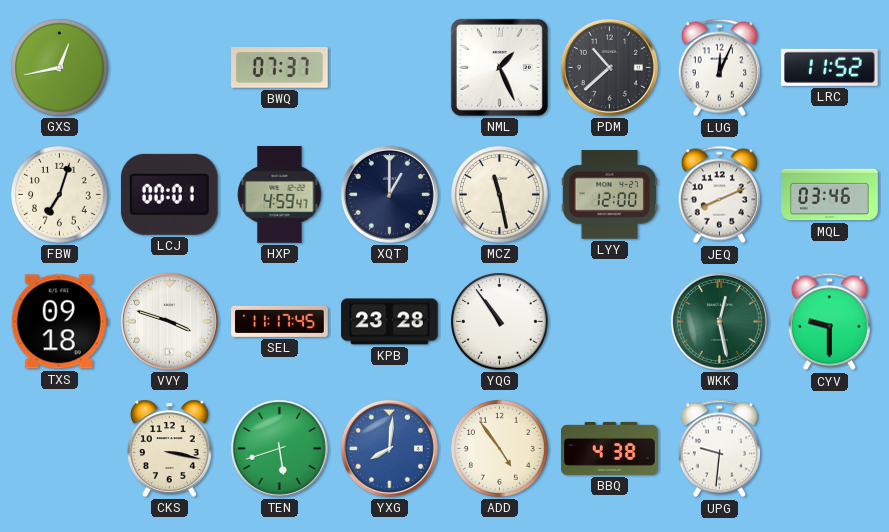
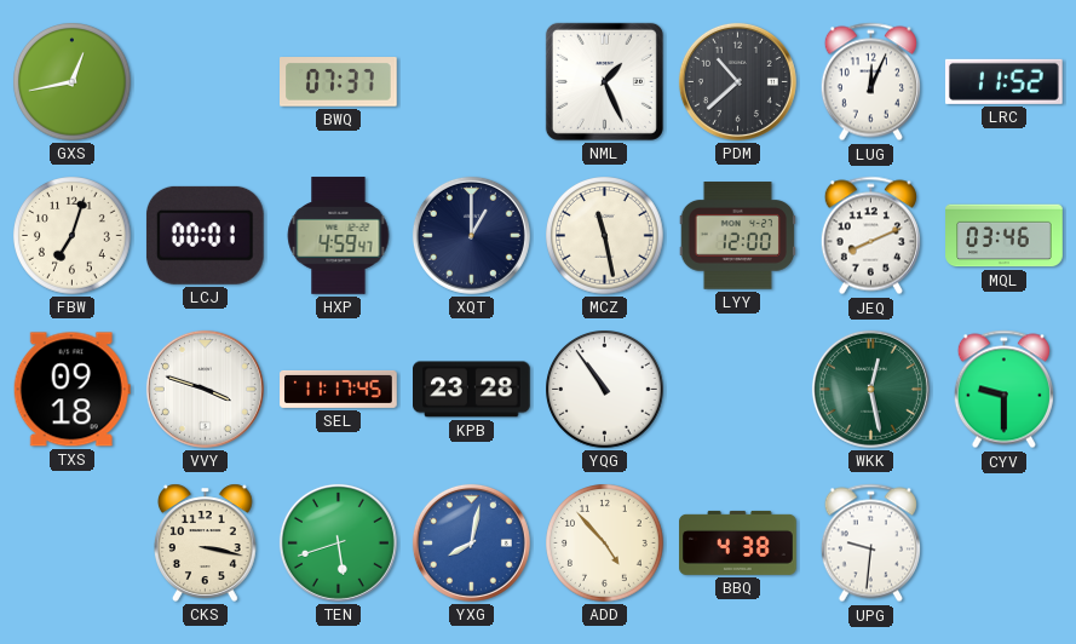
YXG: 8:01 -> 8:02 (471, 542)
ADD: 4:54 -> 4:53 (605, 544)
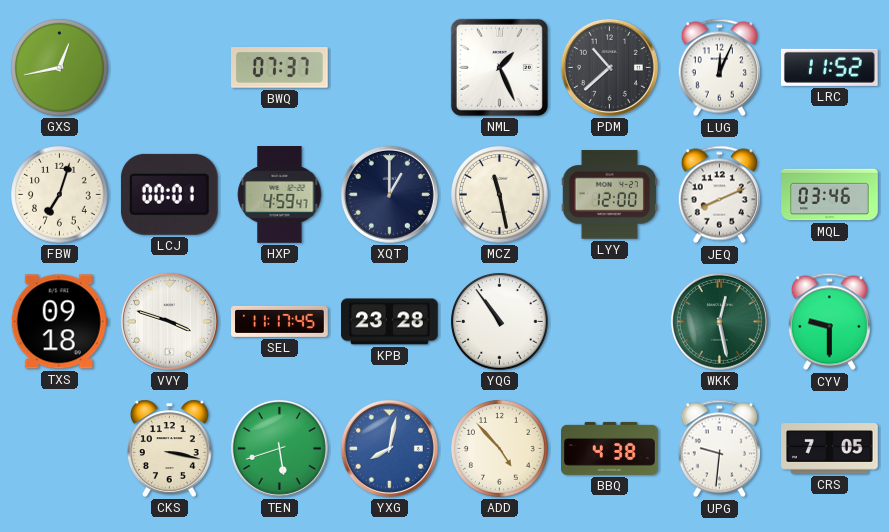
CRS: none -> 7:05 (830, 449)
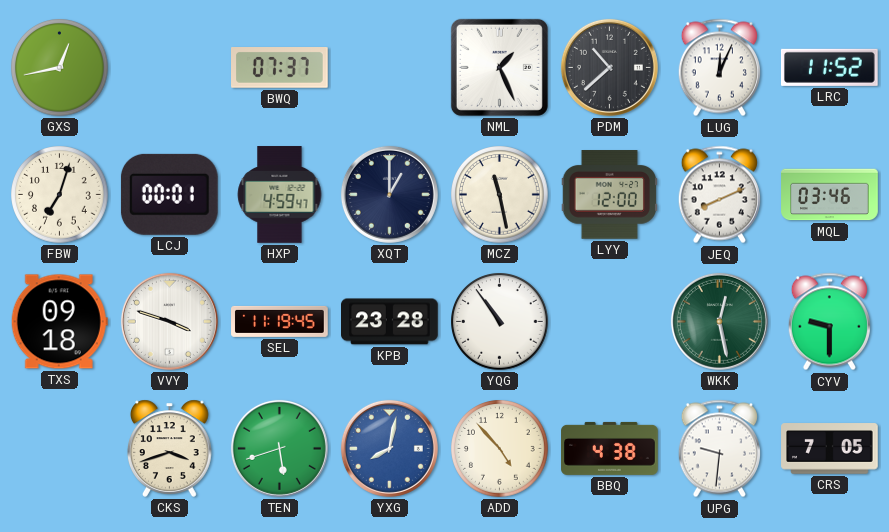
SEL: 11:17 -> 11:19 (280, 321)
CKS: 3:17 -> 3:42 (169, 448)
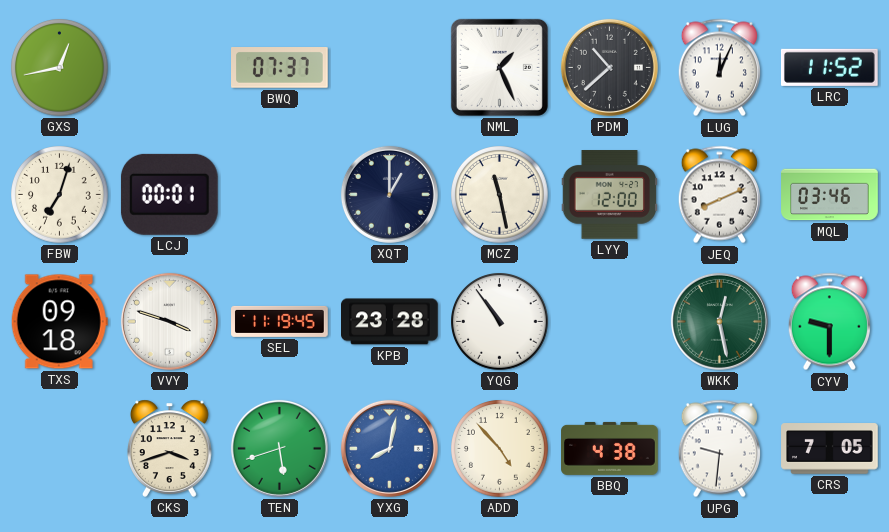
HXP: 4:59 -> none (280, 195)
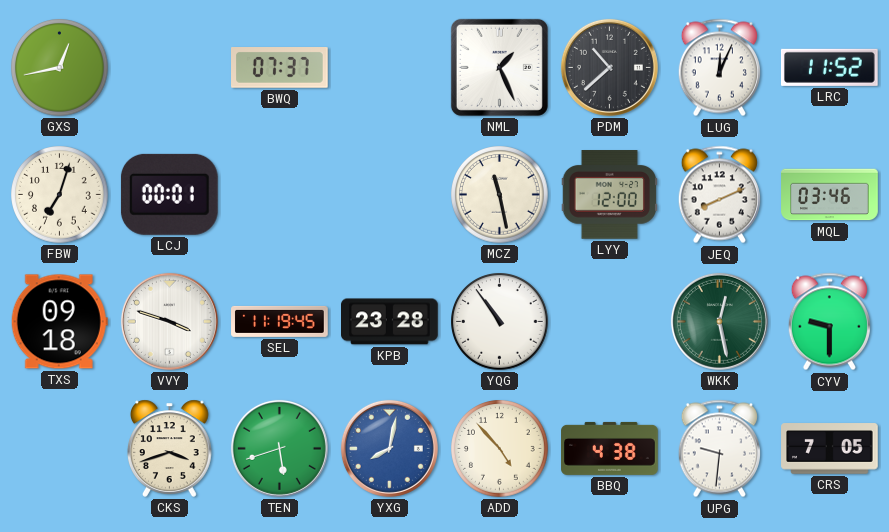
XQT: 1:00 -> none (389, 194)
